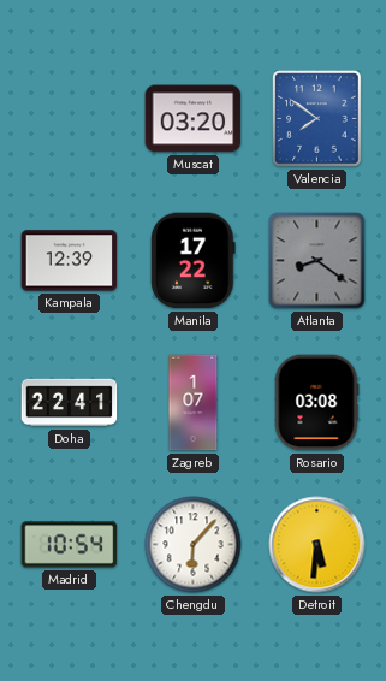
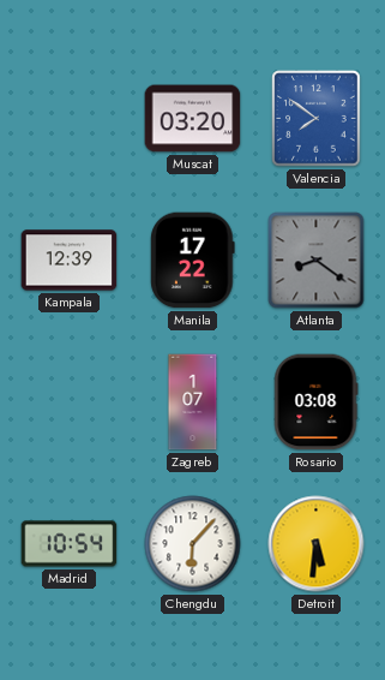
Doha: 22:41 -> none (70, 403)
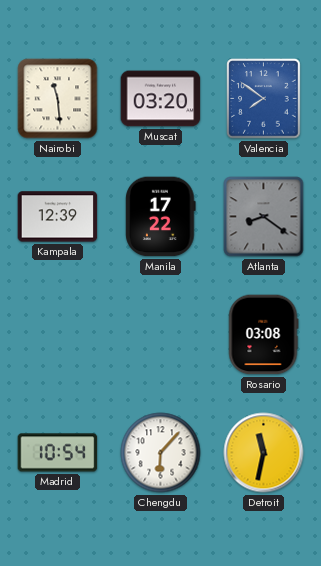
Nairobi: none -> 11:29 (58, 99)
Zagreb: 1:07 -> none (193, 402)
Detroit: 5:31 -> 11:32 (264, 453)
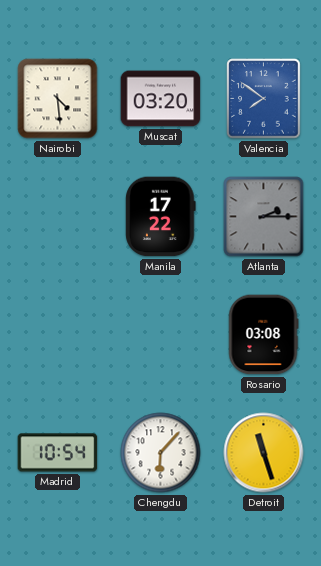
Nairobi: 11:29 -> 4:29 (58, 99)
Kampala: 12:39 -> none (58, 217)
Atlanta: 8:21 -> 2:15 (264, 217)
Detroit: 11:32 -> 11:27 (264, 453)
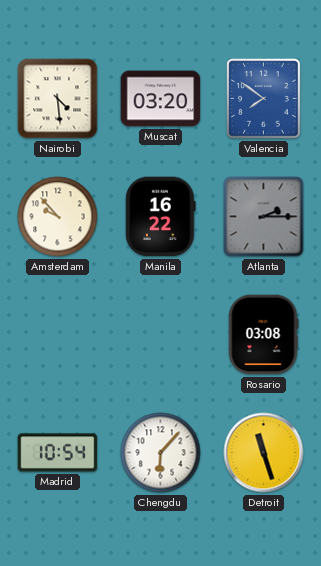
Amsterdam: none -> 9:53 (58, 217)
Manila: 17:22 -> 16:22 (161, 217)
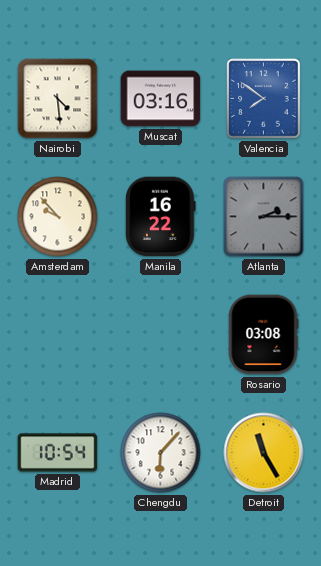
Muscat: 03:20 -> 03:16 (161, 99)
Detroit: 11:27 -> 11:25 (264, 453)
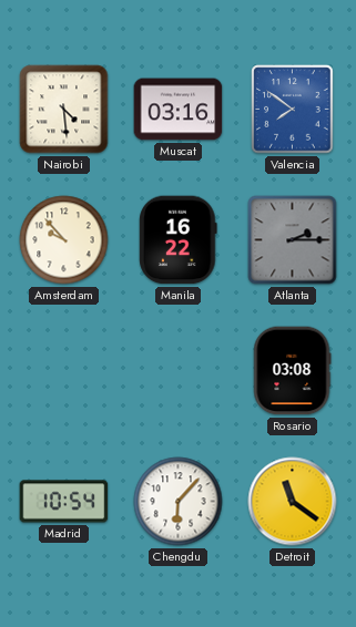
Detroit: 11:25 -> 11:21 (293, 502)
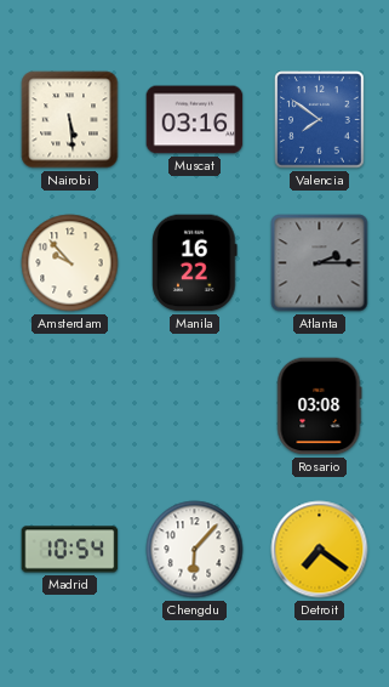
Nairobi: 4:29 -> 5:29 (70, 120)
Detroit: 11:21 -> 7:21 (320, 550)
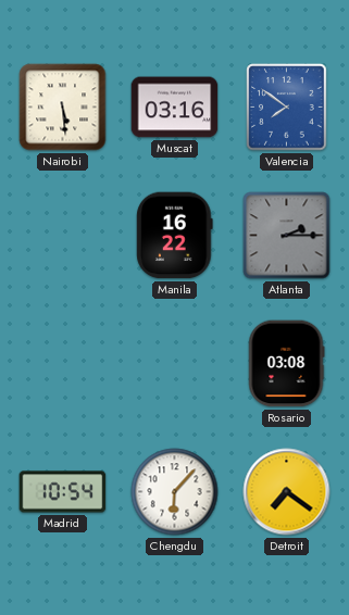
Amsterdam: 9:53 -> none (70, 263)
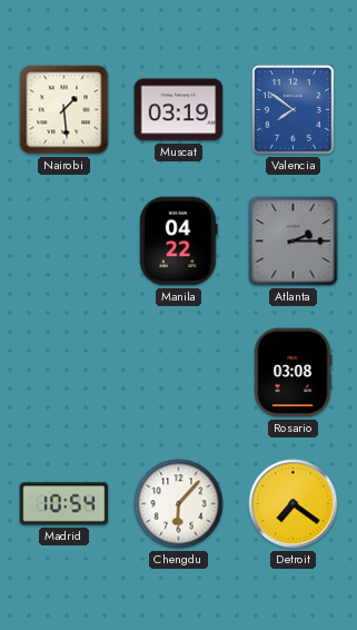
Nairobi: 5:29 -> 1:29 (65, 110)
Muscat: 03:16 -> 03:19 (179, 110)
Manila: 16:22 -> 04:22 (179, 242)
